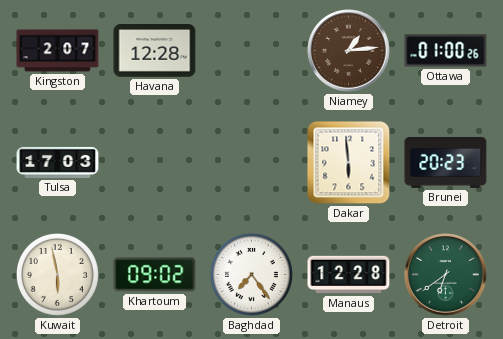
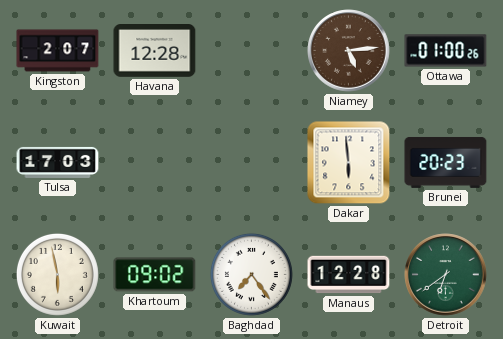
Niamey: 1:14 -> 5:14 (349, 51)
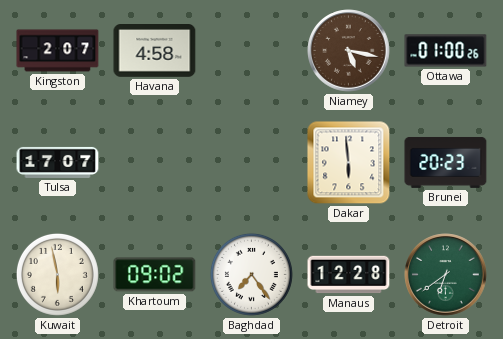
Havana: 12:28 -> 4:58 (155, 51)
Niamey: 5:14 -> 5:17 (349, 51)
Tulsa: 17:03 -> 17:07 (58, 162)
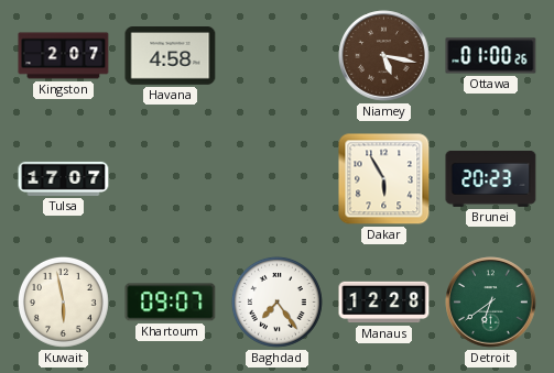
Dakar: 5:59 -> 5:55 (384, 179)
Khartoum: 09:02 -> 09:07 (171, 303)
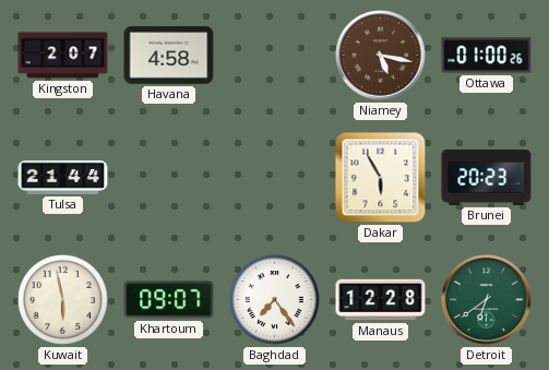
Tulsa: 17:07 -> 21:44 (63, 177)
